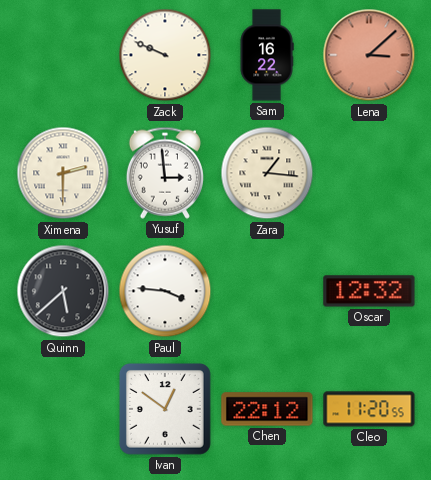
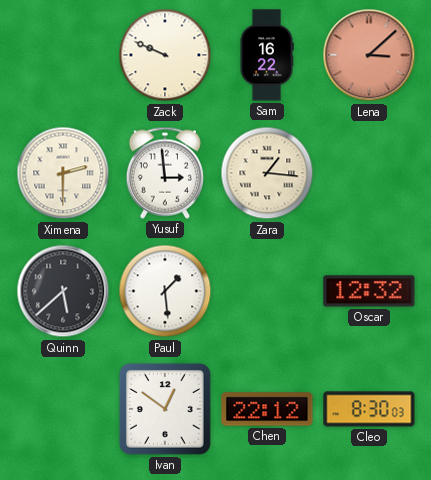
Paul: 3:46 -> 1:29 (165, 291)
Cleo: 11:20 -> 8:30 (369, 409)
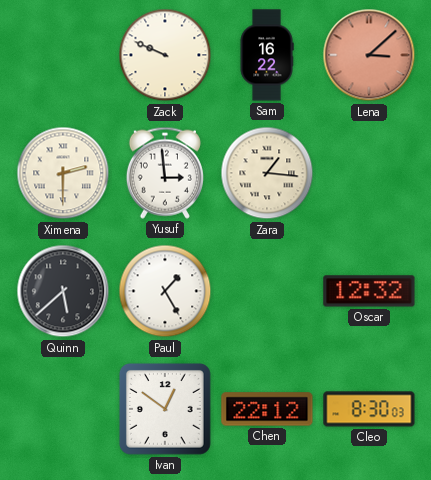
Paul: 1:29 -> 1:25 (165, 291)
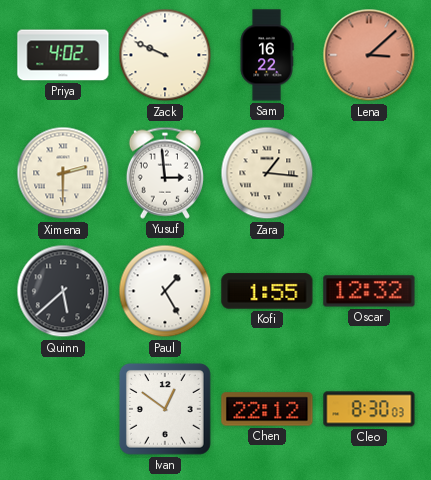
Priya: none -> 4:02 (63, 55)
Kofi: none -> 1:55 (267, 291)
